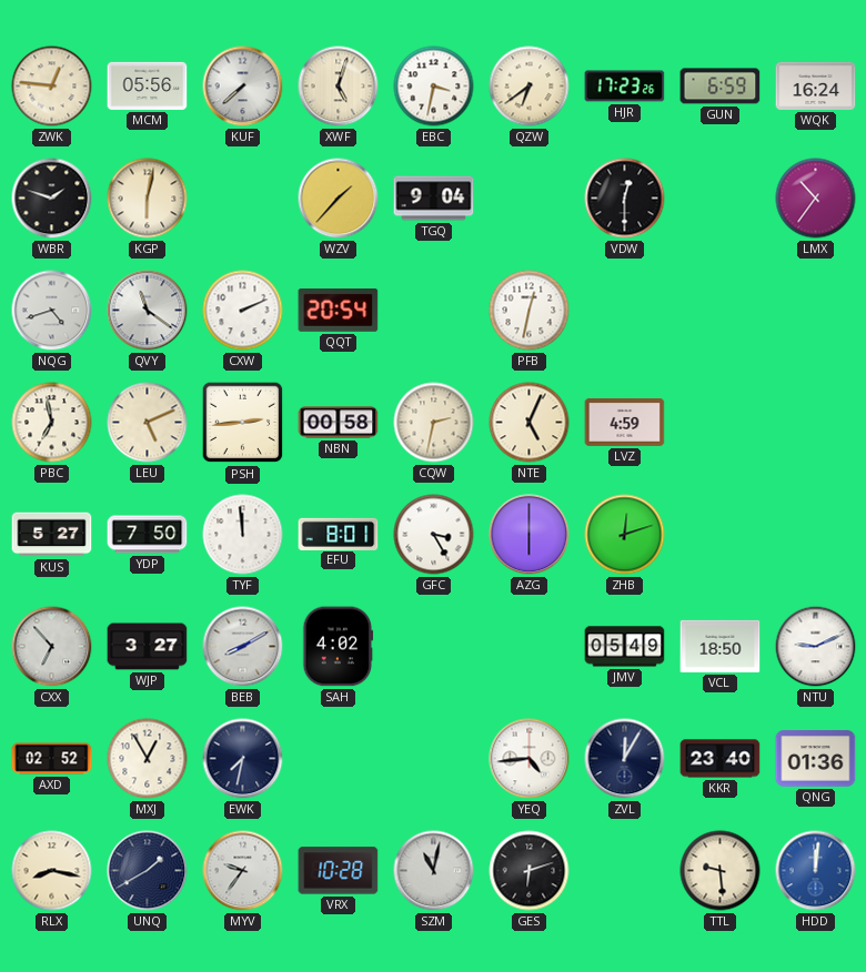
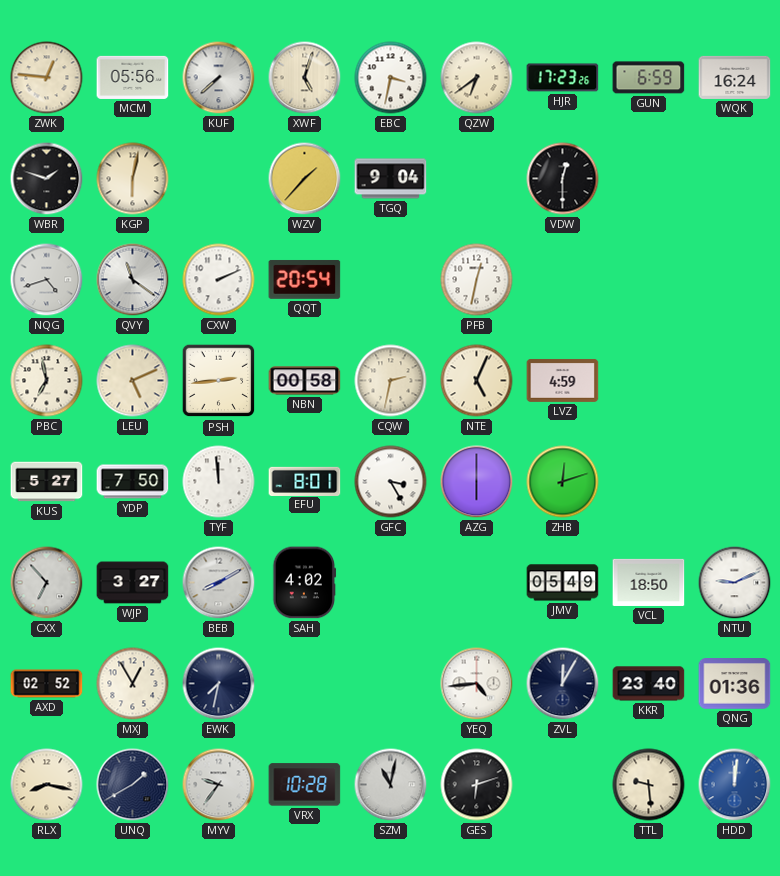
LMX: 10:36 -> none (816, 199)
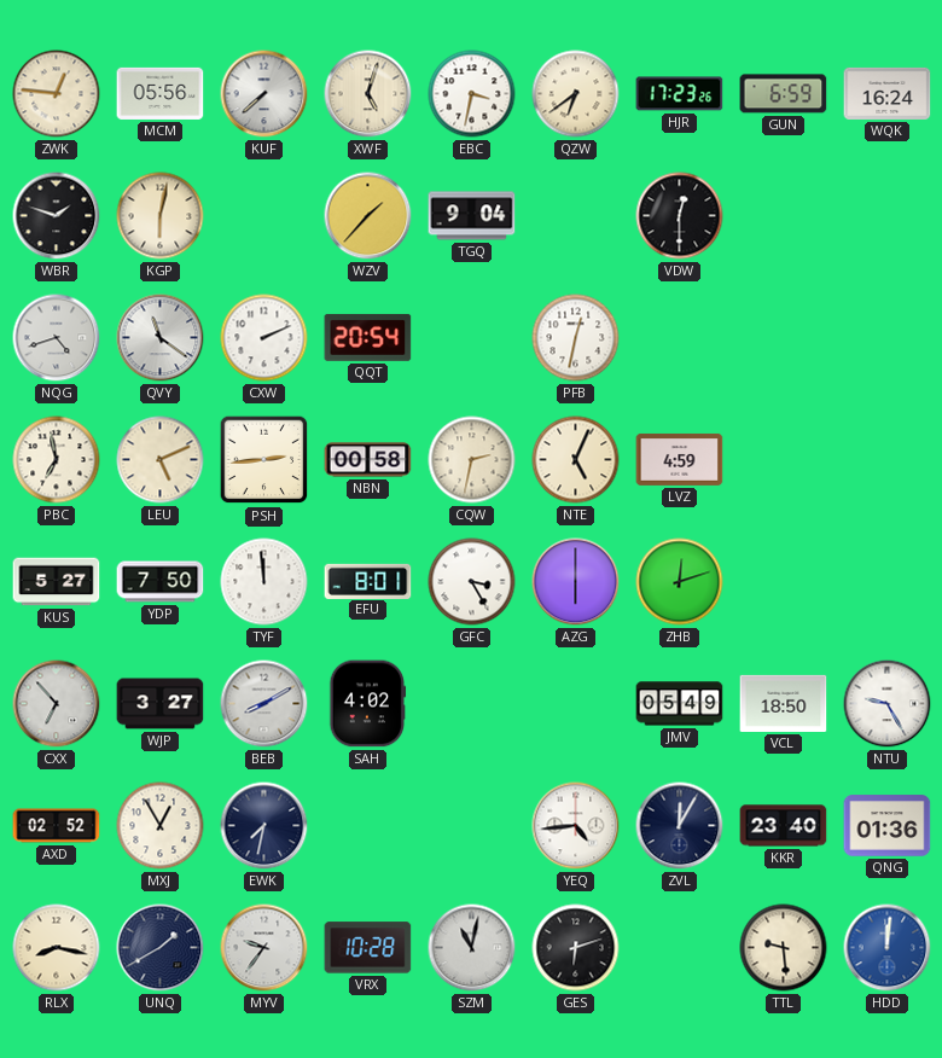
NTU: 9:11 -> 9:25 (888, 704)
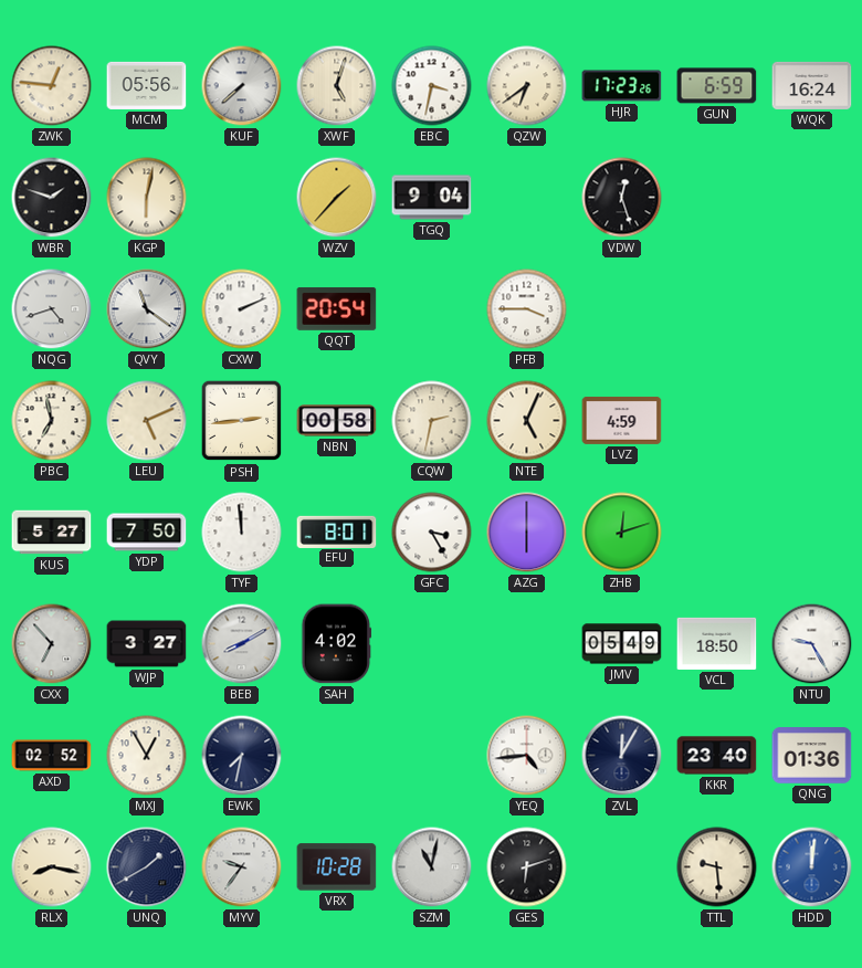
VDW: 12:30 -> 12:27 (622, 198)
PFB: 12:32 -> 3:45 (527, 309)
